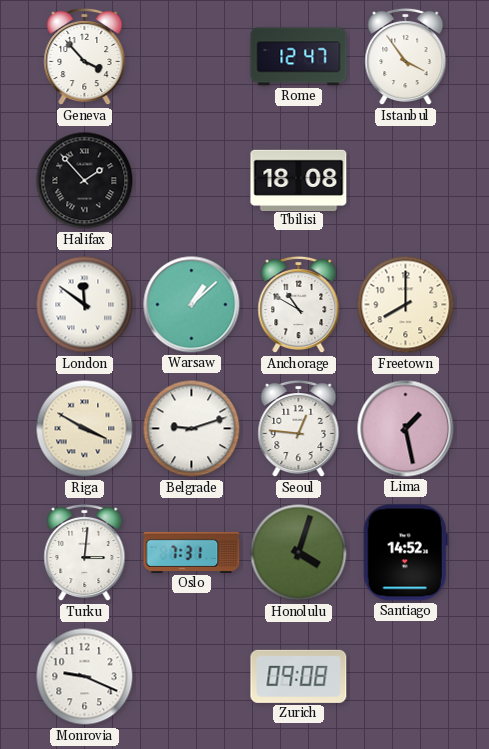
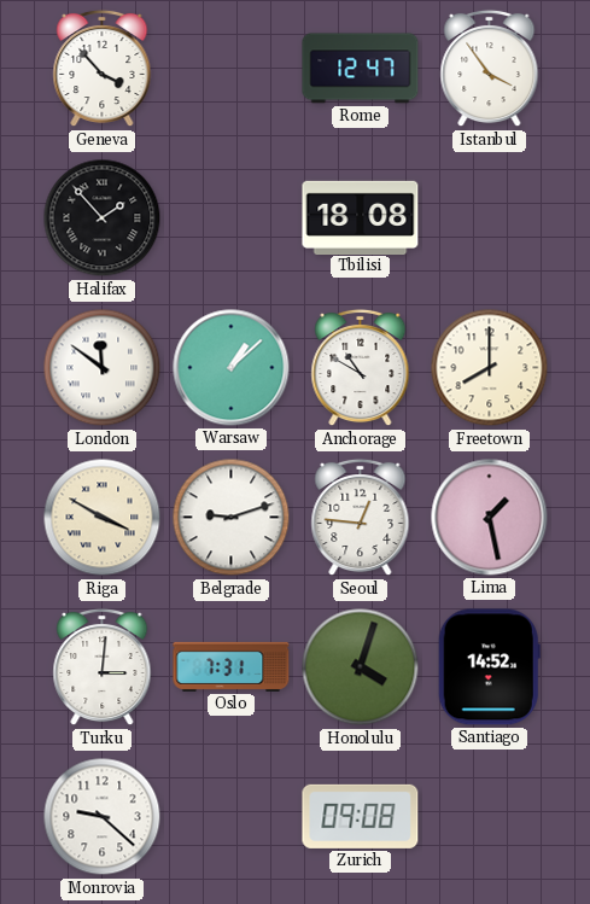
Monrovia: 9:19 -> 9:22 (103, 817)
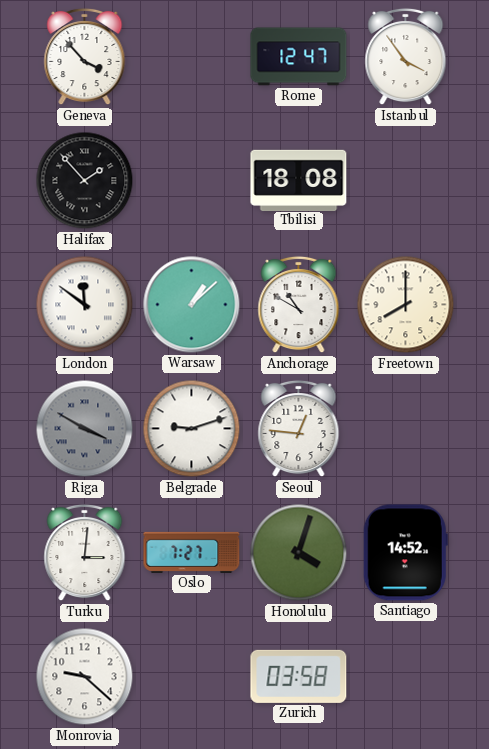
Riga dial: cream -> grey (85, 429)
Lima: 1:28 -> none (490, 518)
Oslo: 7:31 -> 7:27 (192, 552)
Zurich: 09:08 -> 03:58 (299, 676)
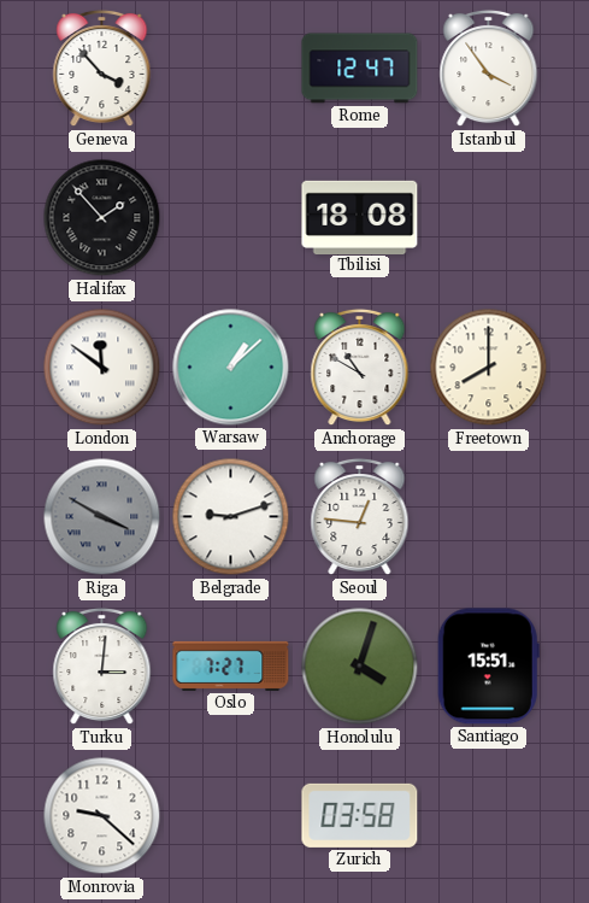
Santiago: 14:52 -> 15:51 (488, 667)
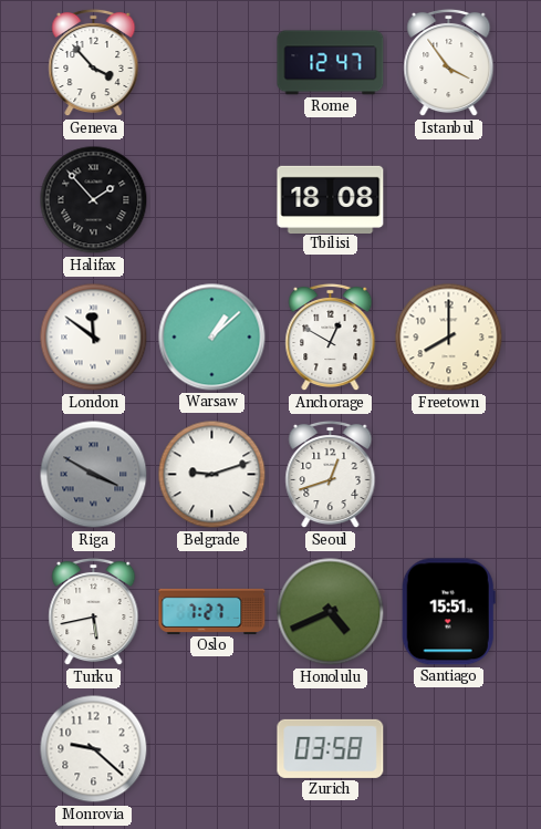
Anchorage: 10:50 -> 12:50 (331, 338)
Seoul: 12:46 -> 12:42 (331, 475)
Turku: 3:01 -> 5:43 (94, 612)
Honolulu: 4:03 -> 4:41 (331, 612)
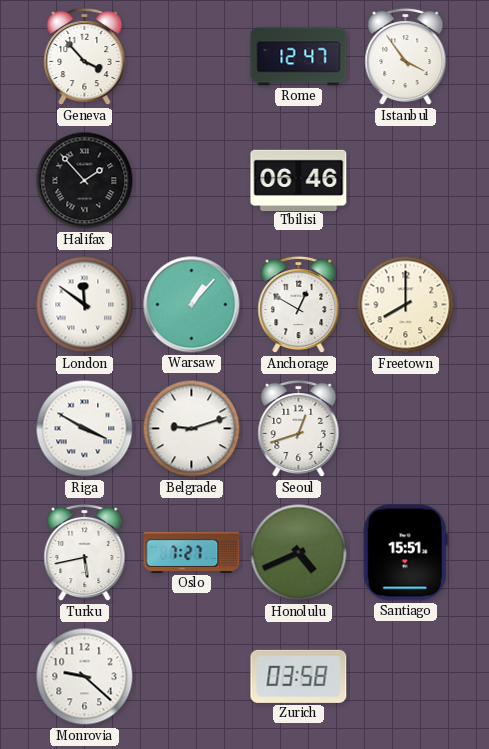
Tbilisi: 18:08 -> 06:46 (299, 180)
Warsaw: 1:08 -> 1:07 (192, 305)
Riga dial: grey -> white (85, 429)
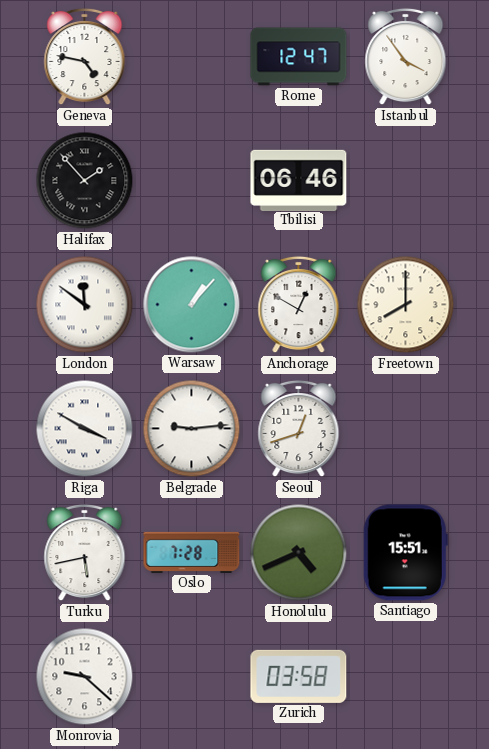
Geneva: 3:53 -> 4:47 (85, 57)
Belgrade: 9:12 -> 9:14 (192, 429)
Oslo: 7:27 -> 7:28 (192, 552)
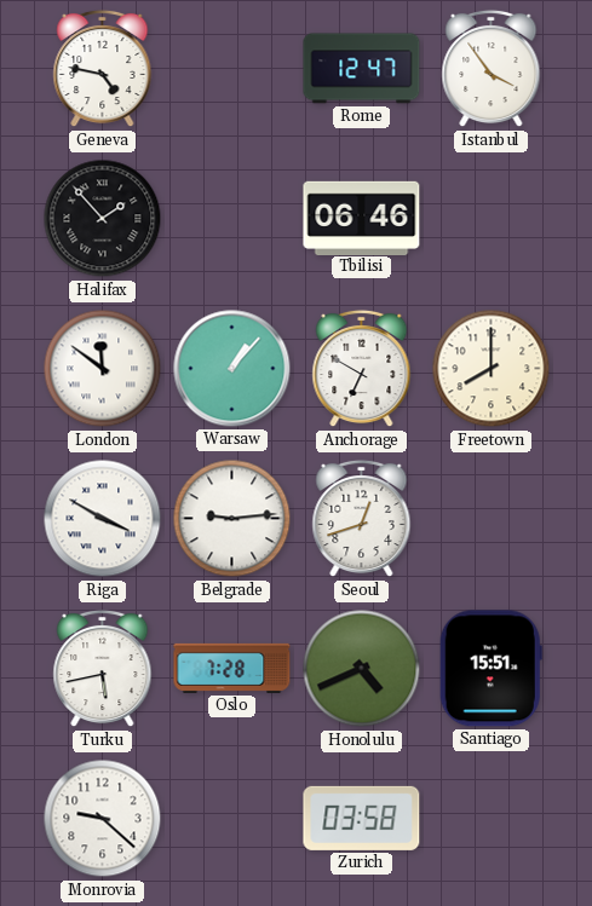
Anchorage: 12:50 -> 6:50 (362, 369)
